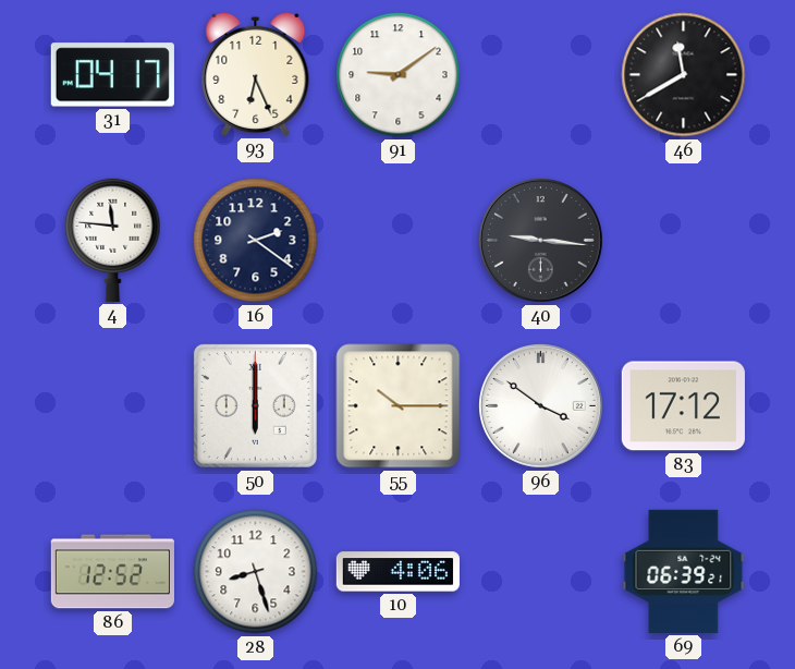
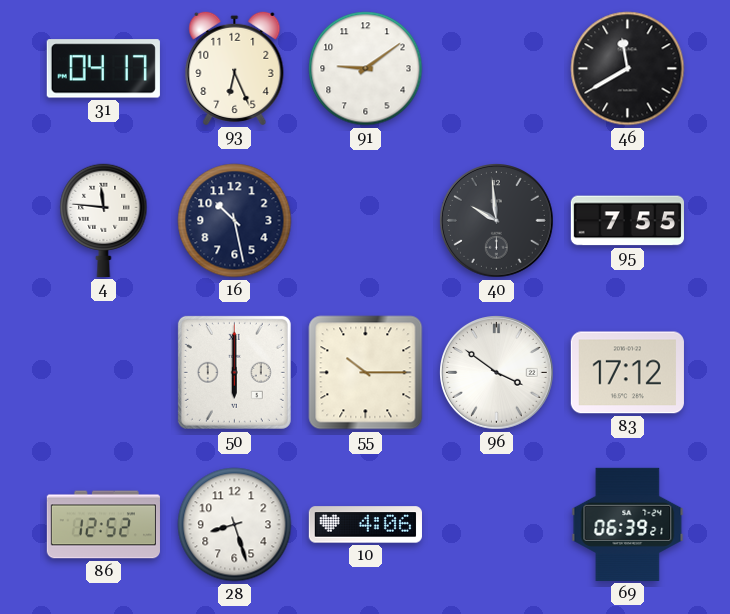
16: 2:21 -> 10:28 (235, 221)
40: 9:16 -> 9:59 (497, 221)
95: none -> 7:55 (627, 221)
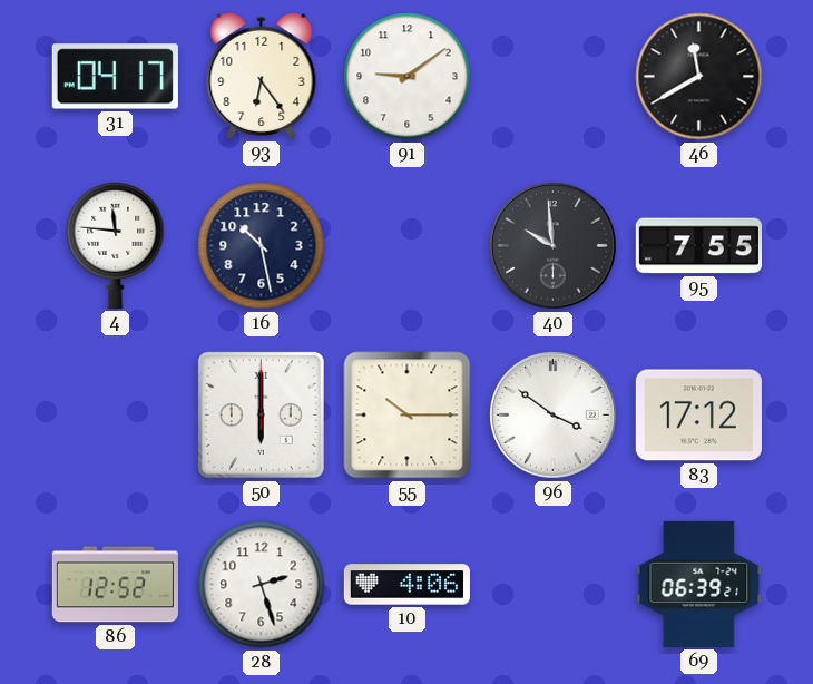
93: 6:26 -> 6:24 (262, 76)
28: 8:27 -> 2:27 (262, 585)
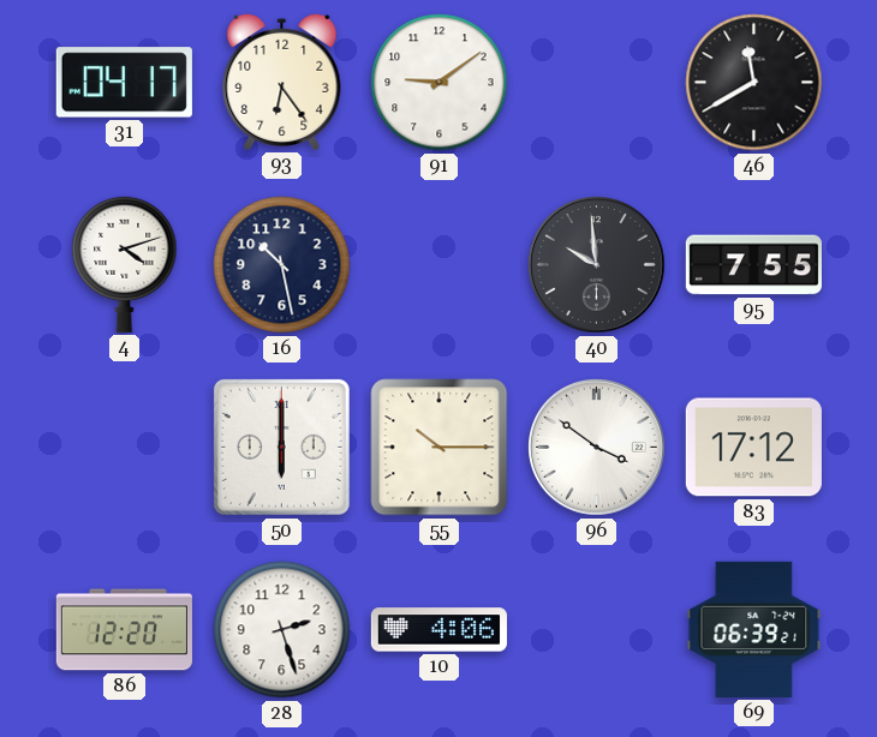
4: 11:46 -> 4:12 (125, 264)
86: 12:52 -> 12:20 (124, 630)
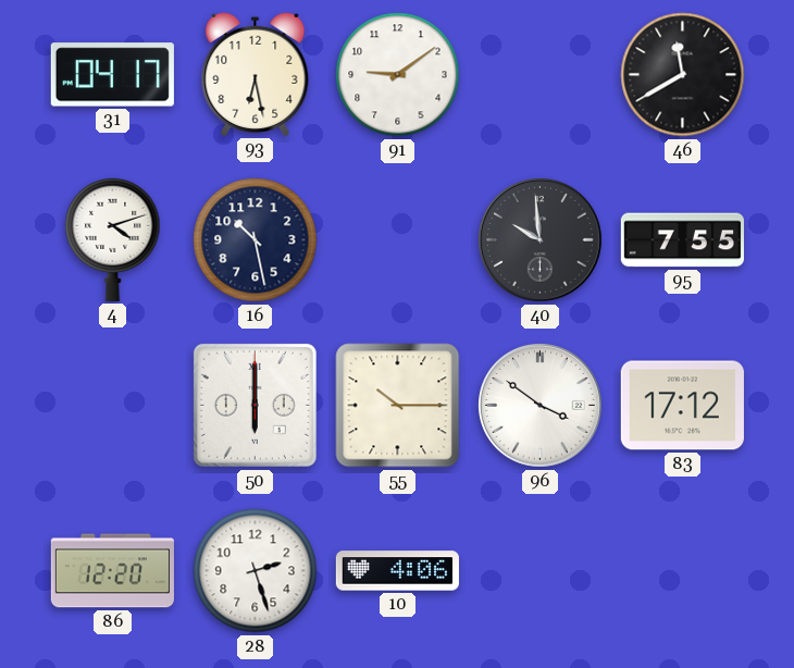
93: 6:24 -> 6:28 (256, 74)
69: 06:39 -> none (754, 629)
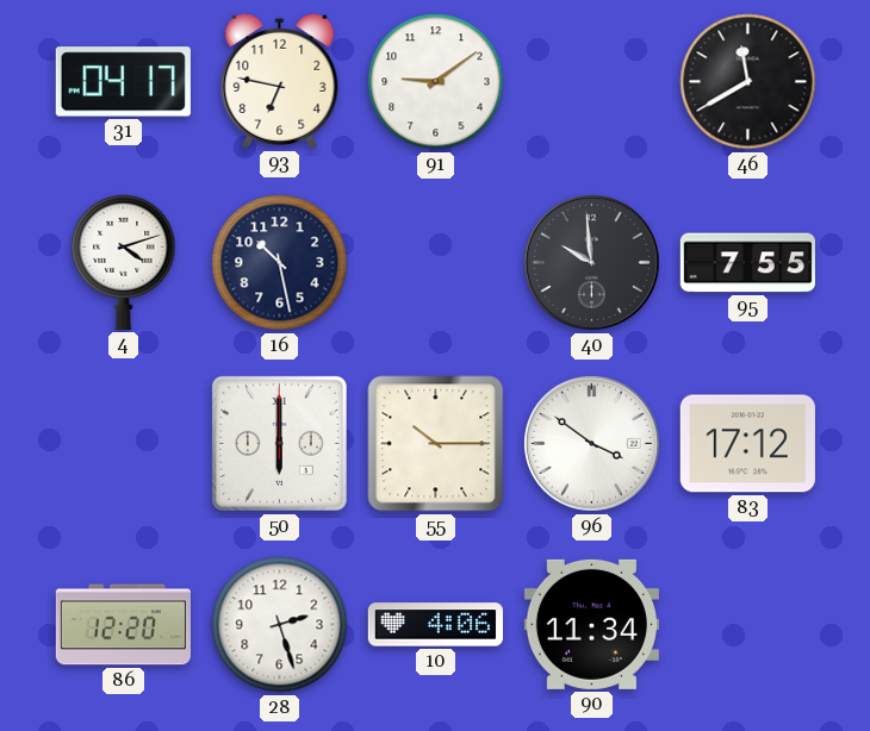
93: 6:28 -> 6:47 (280, 81)
90: none -> 11:34 (591, 624)
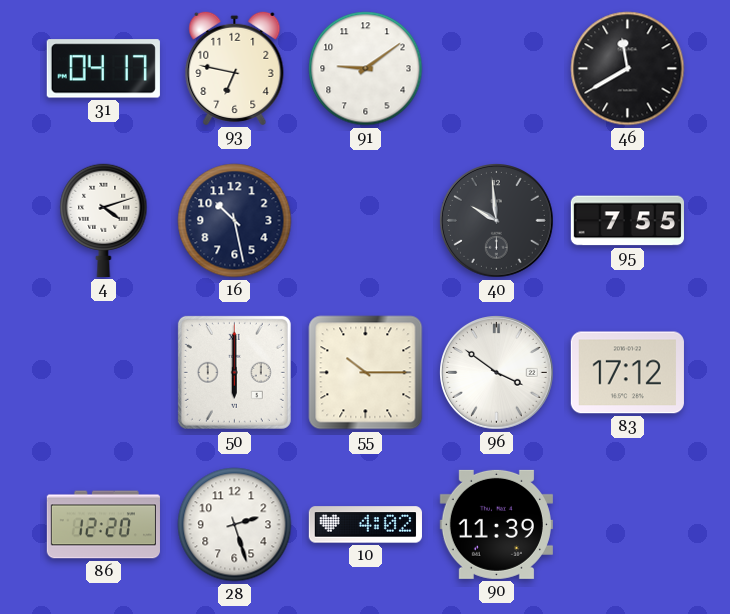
10: 4:06 -> 4:02 (365, 525)
90: 11:34 -> 11:39 (496, 524)
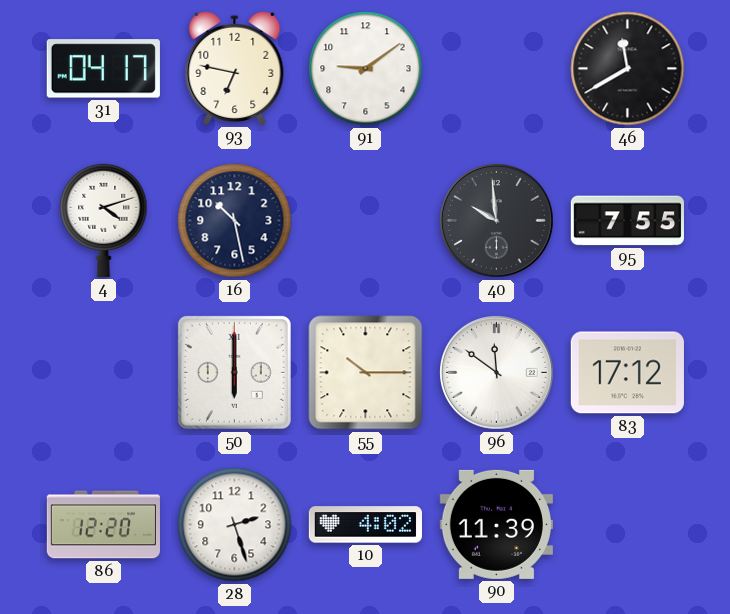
96: 3:51 -> 11:51 (497, 373)
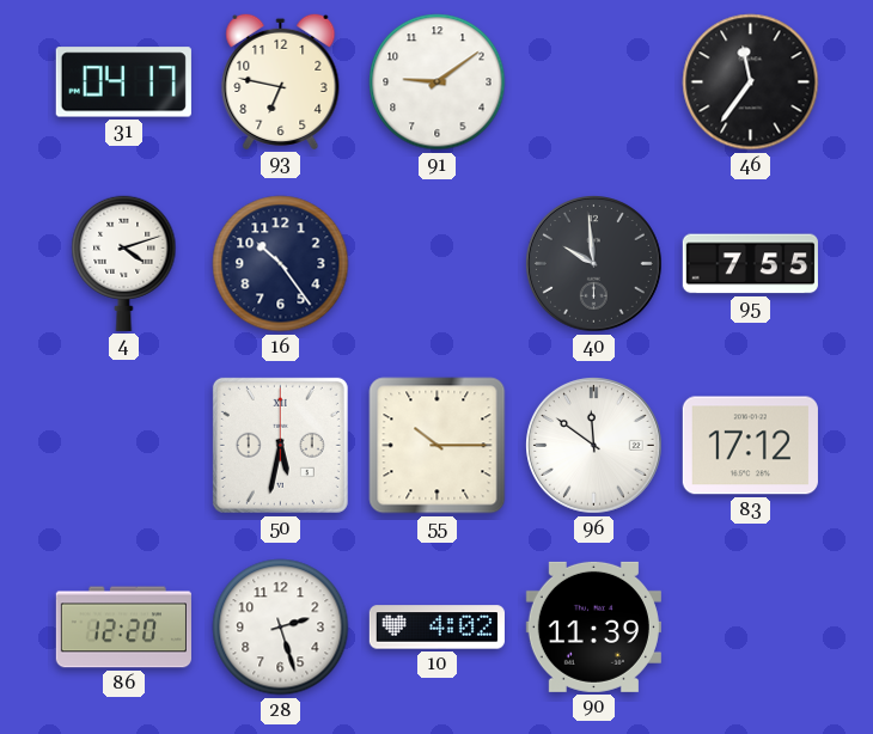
46: 11:40 -> 11:36 (751, 82)
16: 10:28 -> 10:24 (281, 264)
50: 6:00 -> 5:32 (280, 445)
